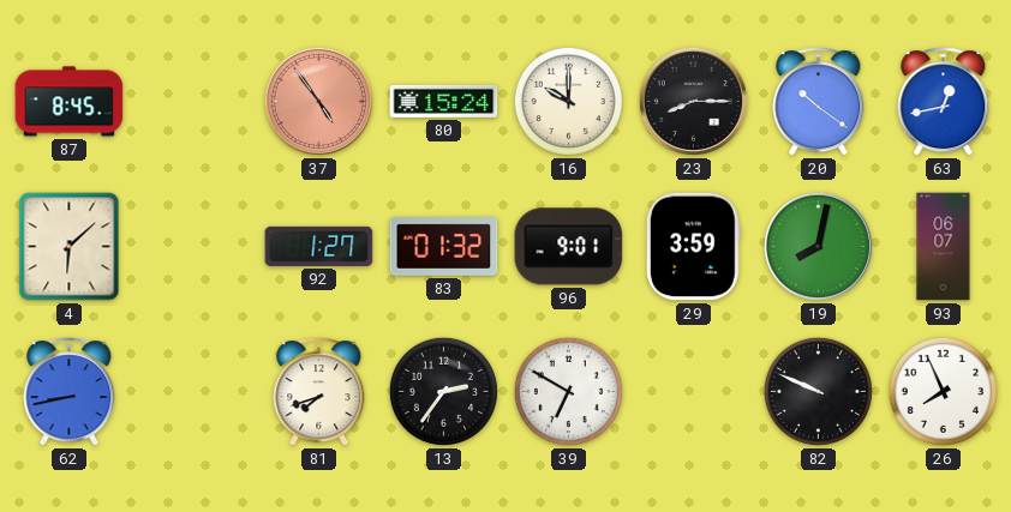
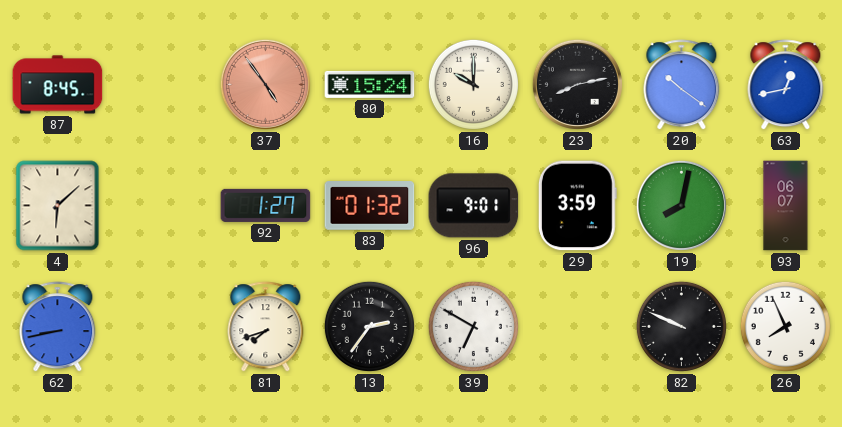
23: 8:15 -> 8:13 (577, 84)
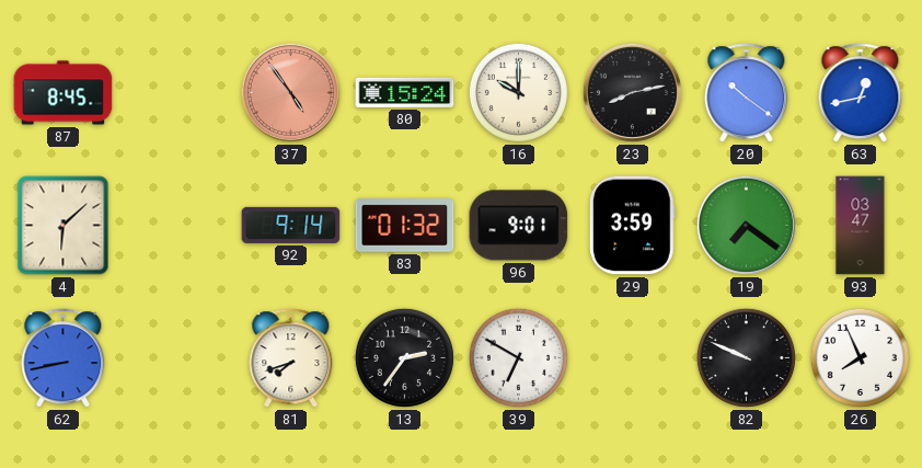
92: 1:27 -> 9:14 (291, 225)
19: 8:02 -> 7:21 (746, 225)
93: 06:07 -> 03:47 (861, 226)
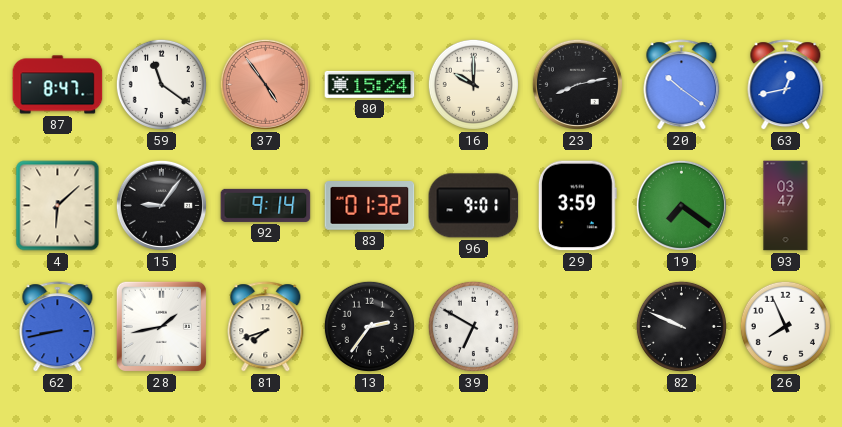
87: 8:45 -> 8:47 (58, 85)
59: none -> 11:21 (161, 84)
15: none -> 9:06 (161, 205)
28: none -> 1:43 (161, 326)
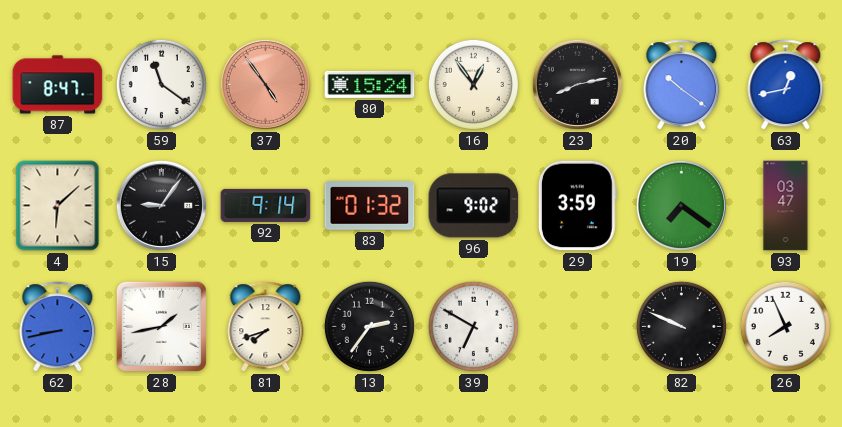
16: 10:00 -> 12:54 (473, 84)
96: 9:01 -> 9:02 (474, 206)
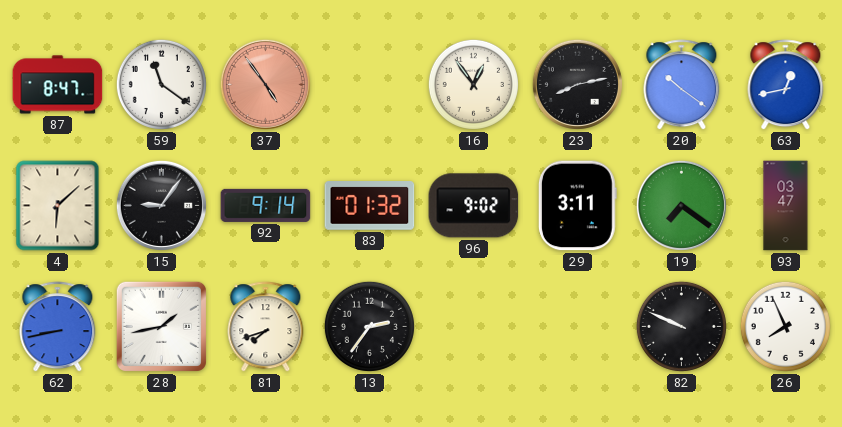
80: 15:24 -> none (370, 84)
29: 3:59 -> 3:11 (577, 206)
39: 6:50 -> none (473, 326)
